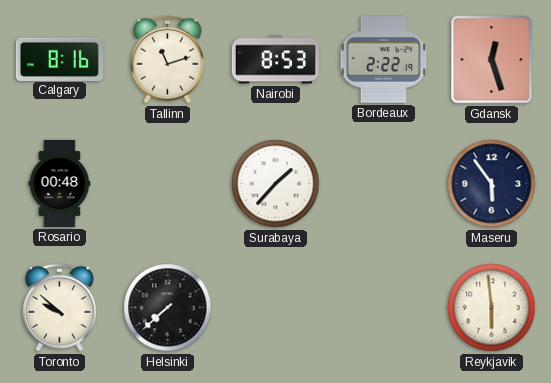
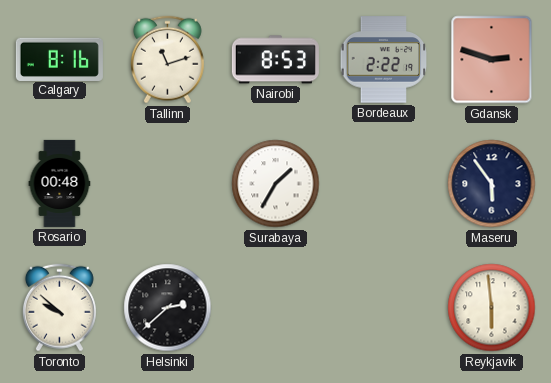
Gdansk: 12:27 -> 2:48 (492, 60)
Surabaya: 1:37 -> 1:35 (276, 184)
Helsinki: 7:38 -> 2:38 (168, 308)
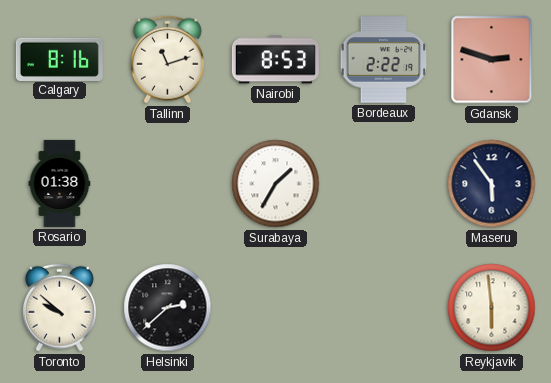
Rosario: 00:48 -> 01:38 (60, 183)
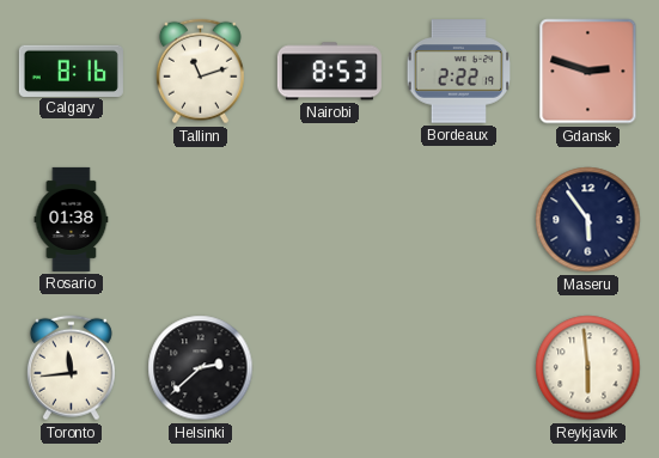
Surabaya: 1:35 -> none (276, 184)
Toronto: 9:52 -> 11:44 (71, 368)
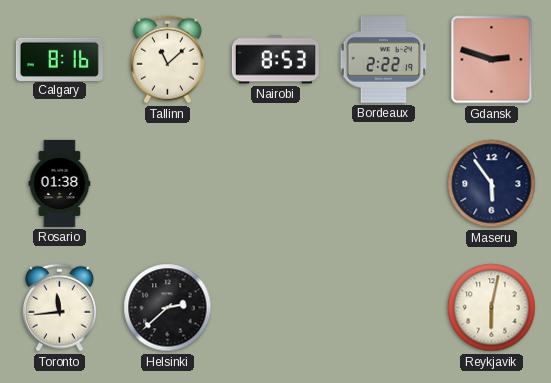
Tallinn: 11:12 -> 11:08 (167, 60)
Reykjavik: 5:59 -> 6:02 (492, 308)
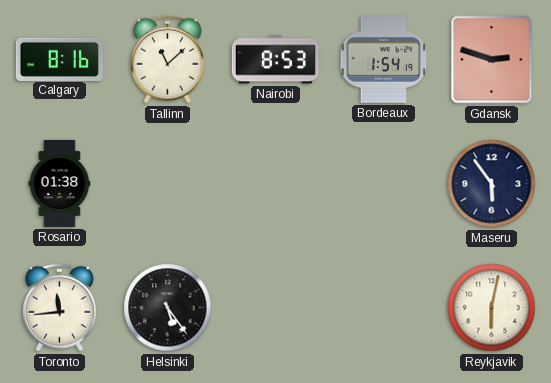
Bordeaux: 2:22 -> 1:54 (384, 60)
Helsinki: 2:38 -> 5:24 (168, 308)
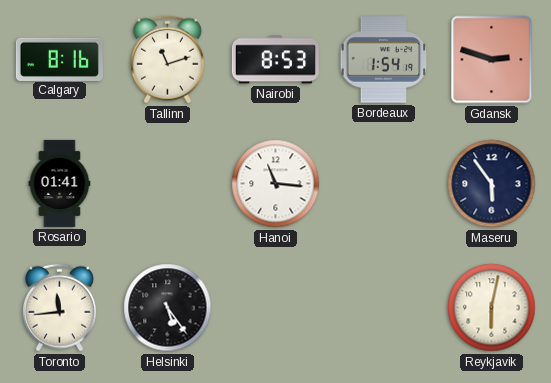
Tallinn: 11:08 -> 11:12 (167, 60)
Rosario: 01:38 -> 01:41 (60, 183)
Hanoi: none -> 11:16 (276, 184)
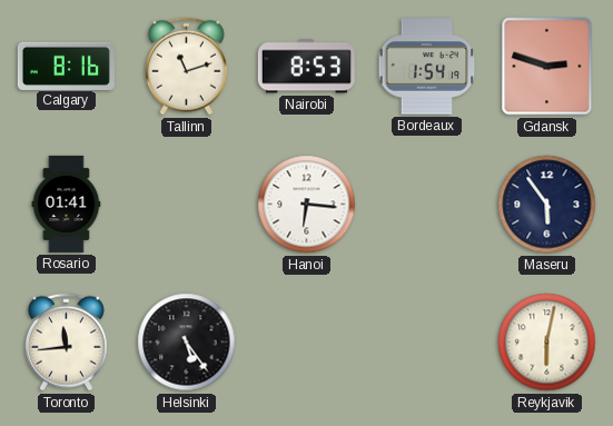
Hanoi: 11:16 -> 6:16 (307, 205)
